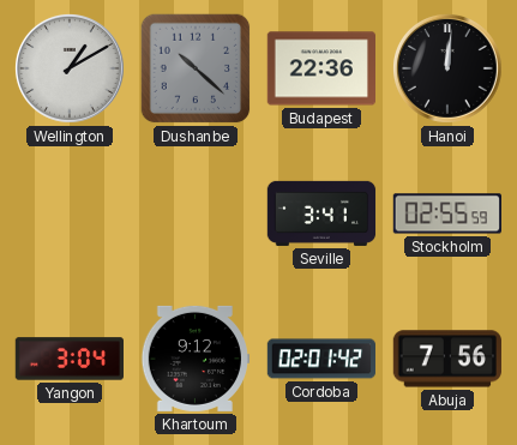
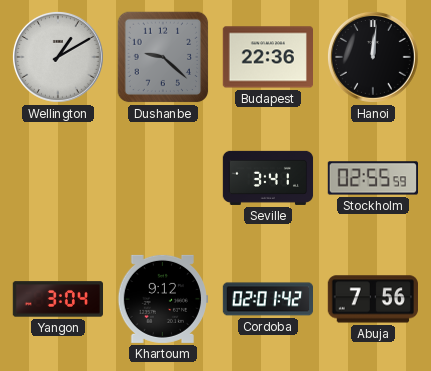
Dushanbe: 10:22 -> 9:22 (163, 57)
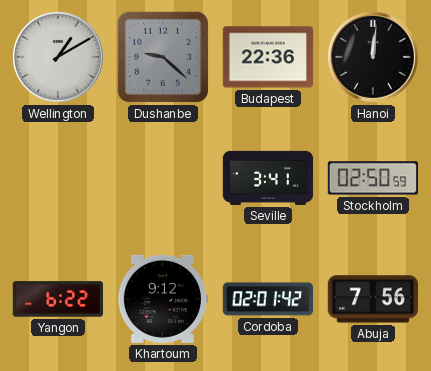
Stockholm: 02:55 -> 02:50 (372, 178)
Yangon: 3:04 -> 6:22 (57, 299)
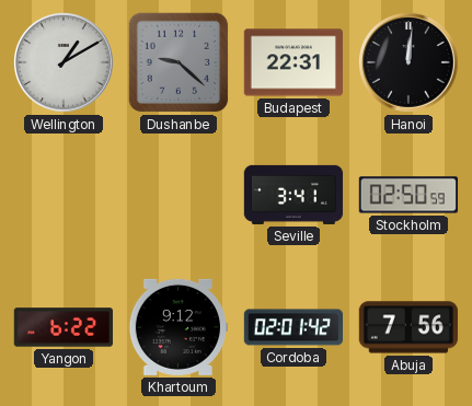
Budapest: 22:36 -> 22:31 (292, 62)
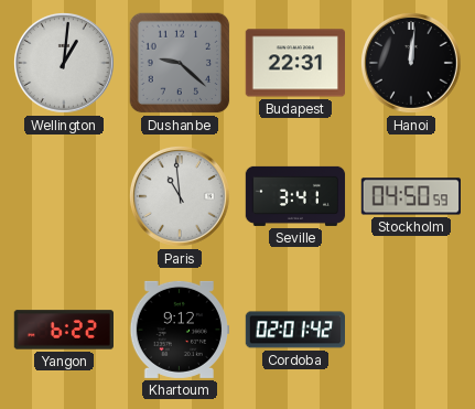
Wellington: 1:10 -> 1:01 (64, 63)
Paris: none -> 10:59 (180, 196)
Stockholm: 02:50 -> 04:50 (410, 196)
Abuja: 7:56 -> none (408, 327)
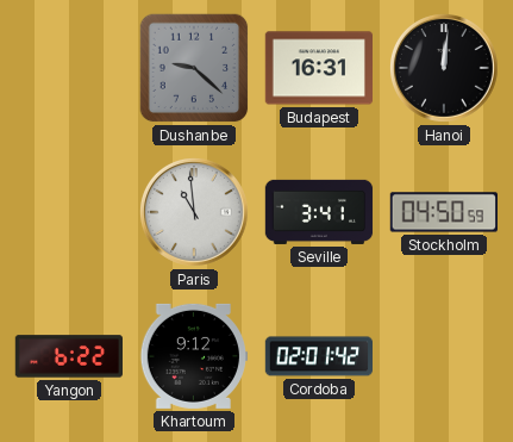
Wellington: 1:01 -> none (64, 63)
Budapest: 22:31 -> 16:31 (318, 68)
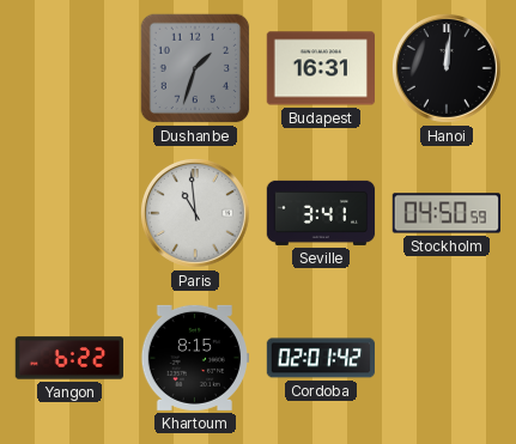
Dushanbe: 9:22 -> 1:33 (195, 68)
Khartoum: 9:12 -> 8:15 (194, 358)
